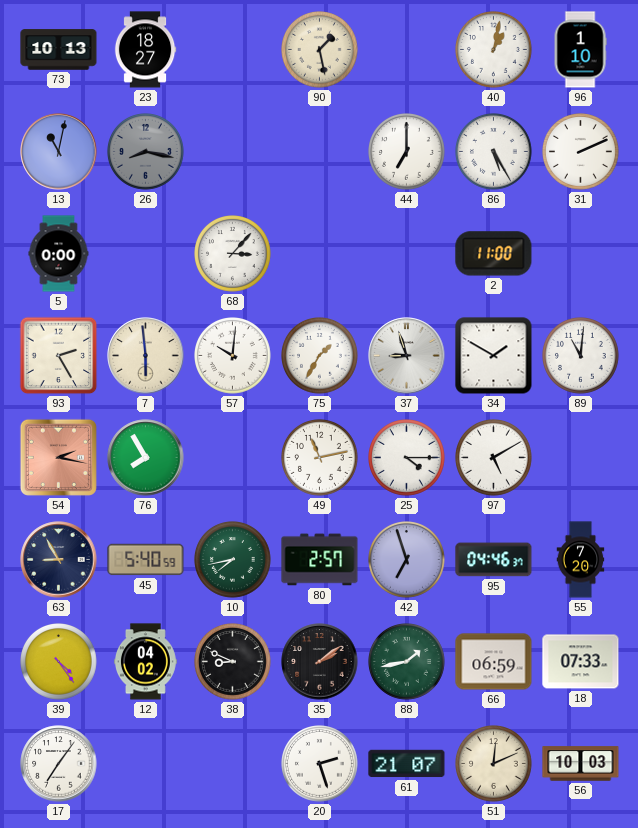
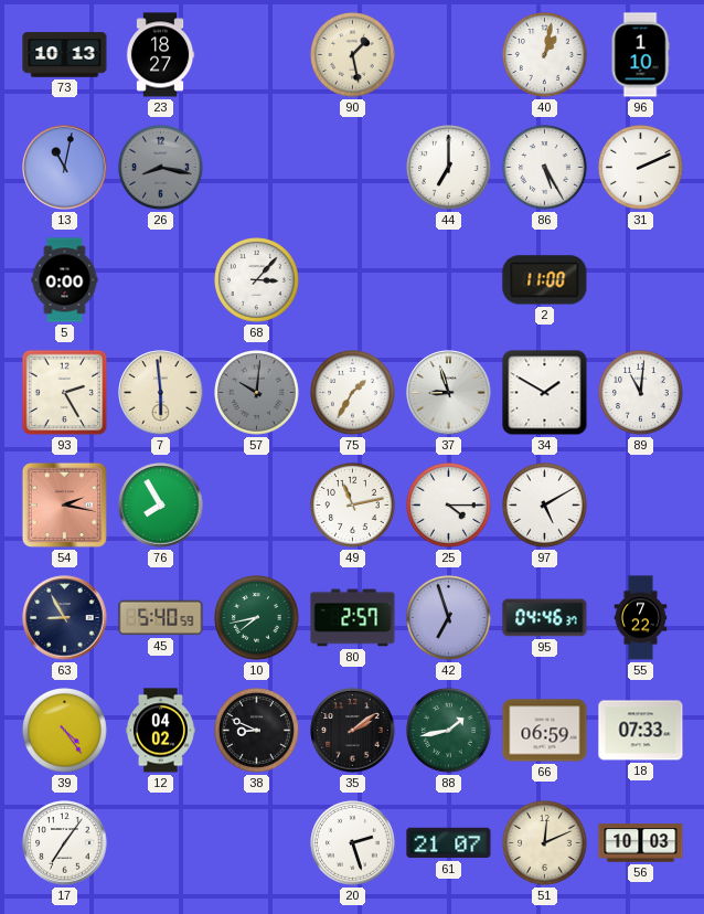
57 dial: white -> grey (257, 393)
55: 7:20 -> 7:22 (641, 618)
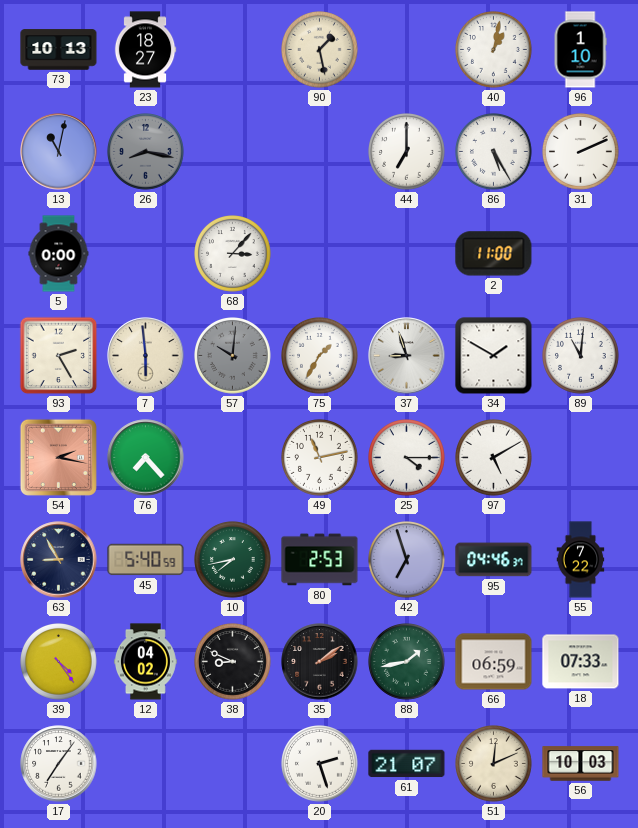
76: 7:55 -> 7:23 (146, 458)
80: 2:57 -> 2:53 (320, 560)
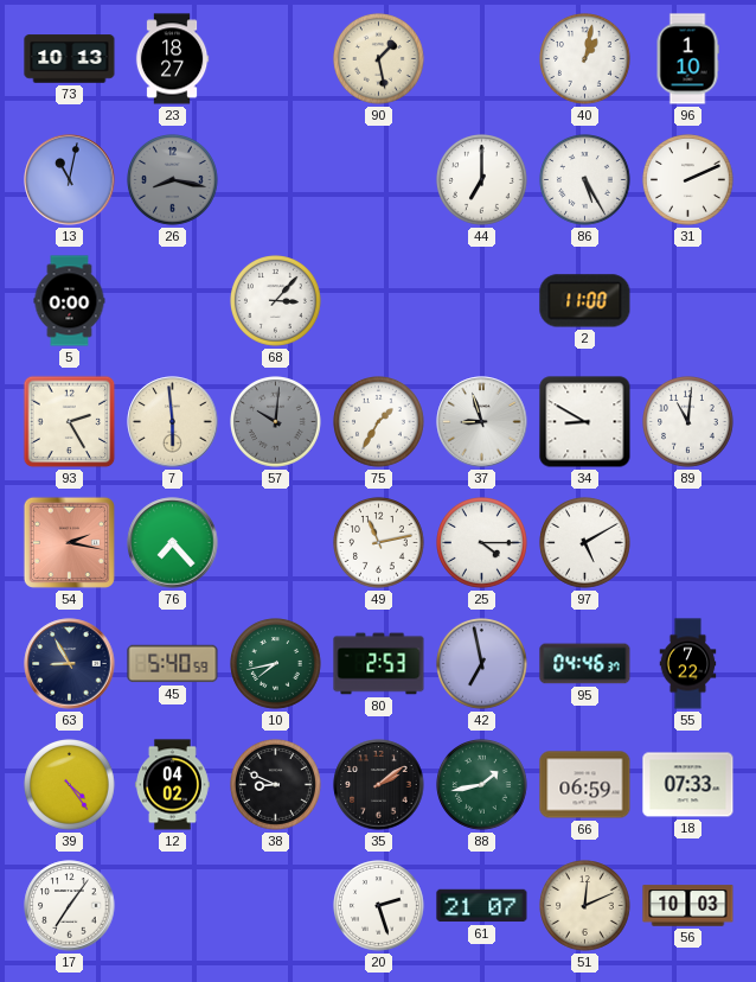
34: 1:50 -> 8:50 (585, 422)
42: 6:57 -> 6:58 (482, 664)
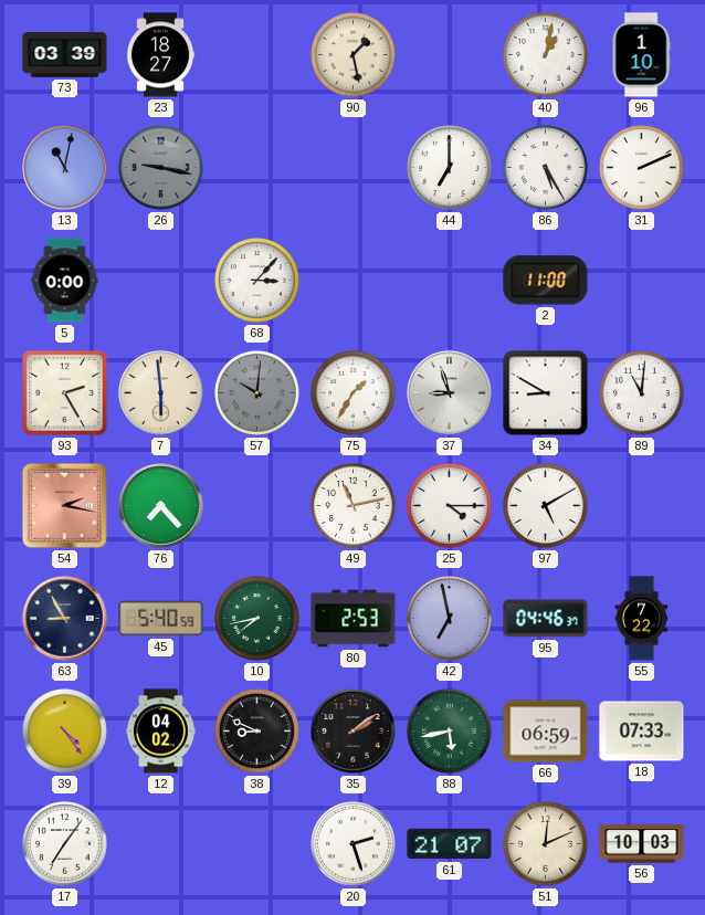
73: 10:13 -> 03:39 (65, 55)
26: 8:17 -> 9:17 (161, 168)
88: 1:43 -> 5:43 (450, 732)
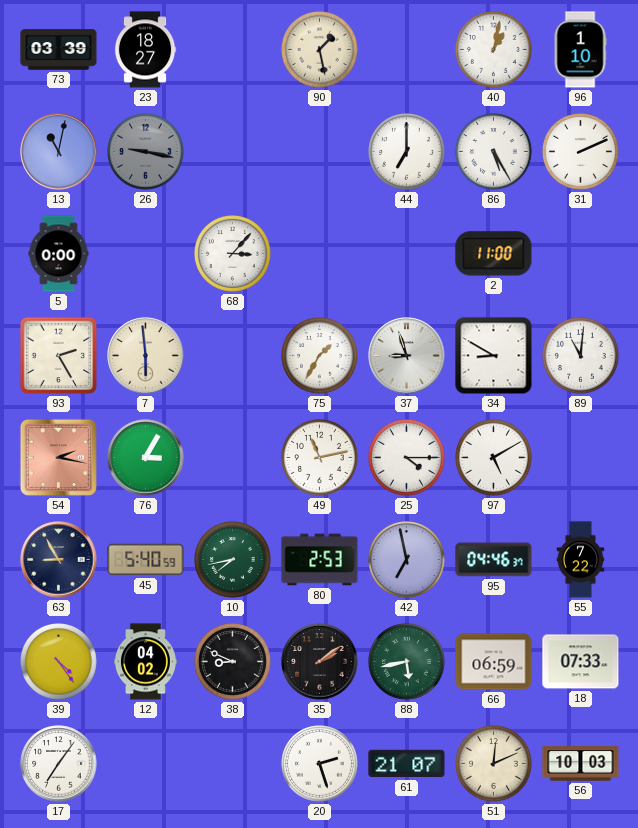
57: 10:01 -> none (257, 393)
76: 7:23 -> 3:05 (146, 458)
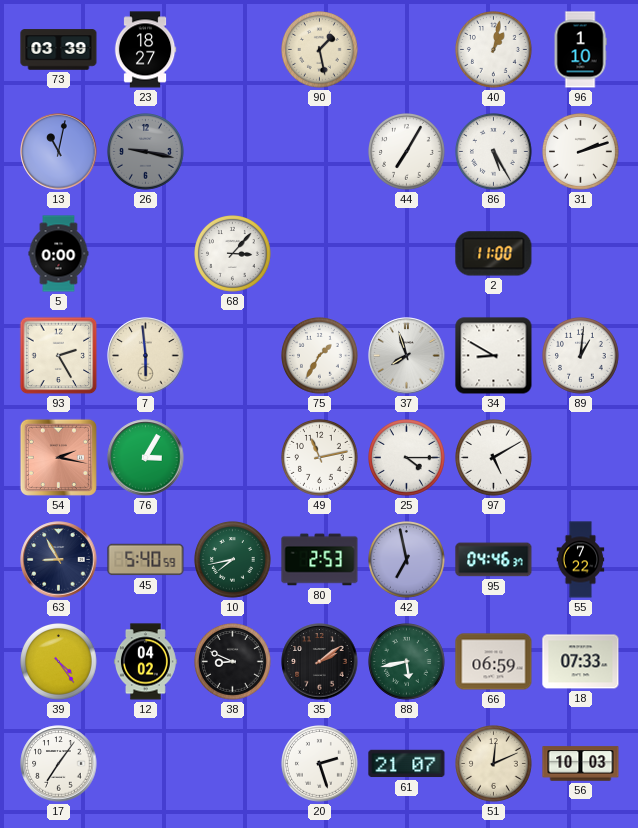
44: 7:00 -> 7:05 (407, 152)
31: 2:11 -> 2:12 (581, 152)
37: 8:57 -> 7:57 (407, 356)
89: 11:01 -> 1:01 (581, 356)
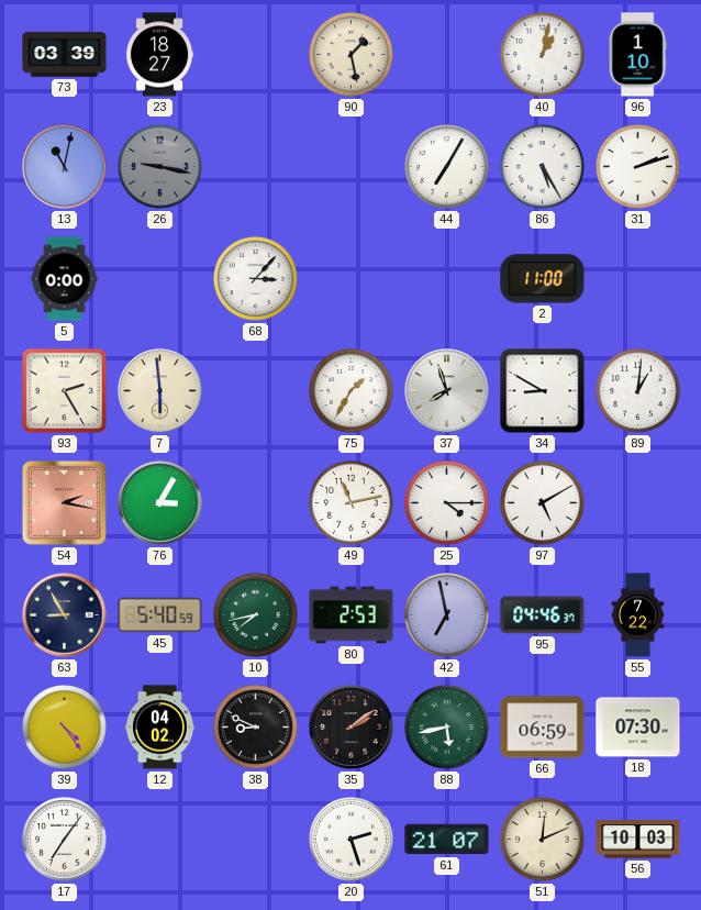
18: 07:33 -> 07:30 (638, 728)
